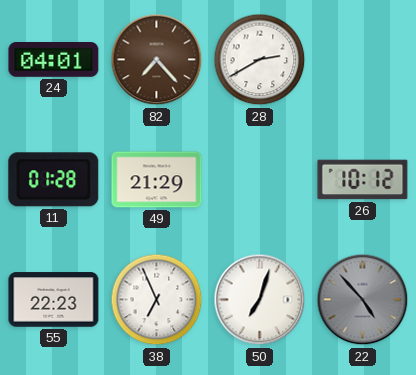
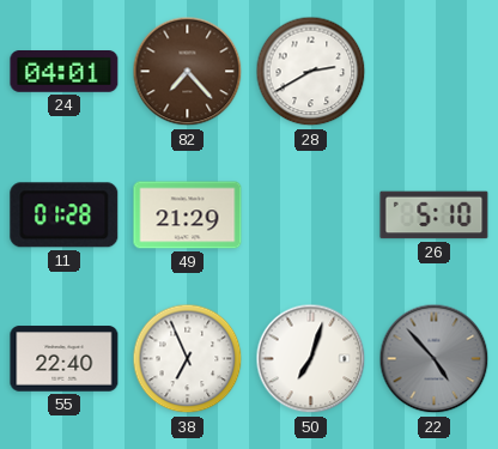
26: 10:12 -> 5:10 (435, 216)
55: 22:23 -> 22:40 (65, 359)
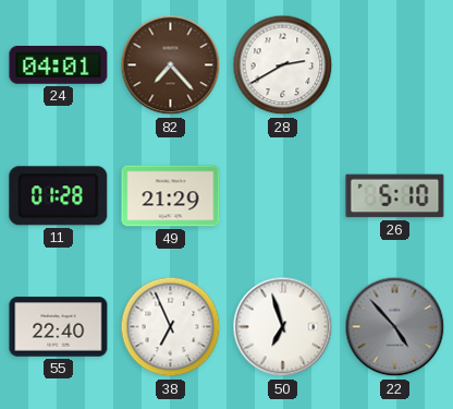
50: 7:03 -> 6:57 (283, 327)
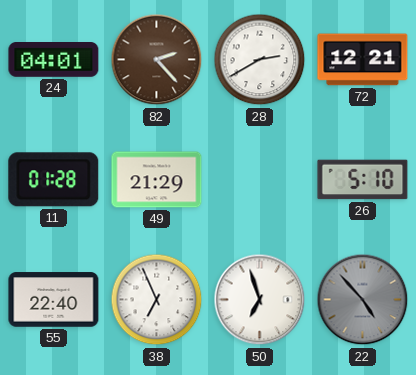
82: 7:23 -> 2:23 (157, 60)
72: none -> 12:21 (363, 60)
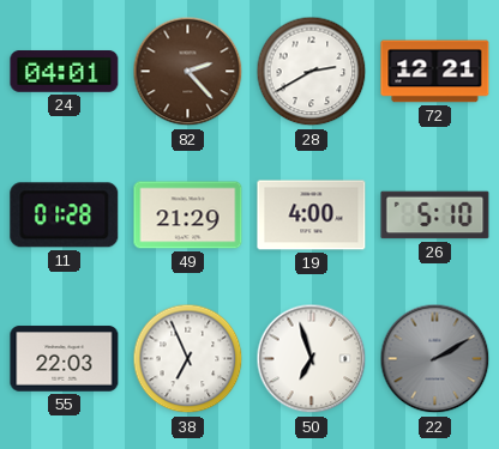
19: none -> 4:00 (312, 216)
55: 22:40 -> 22:03 (65, 359)
22: 4:53 -> 2:10 (435, 359)
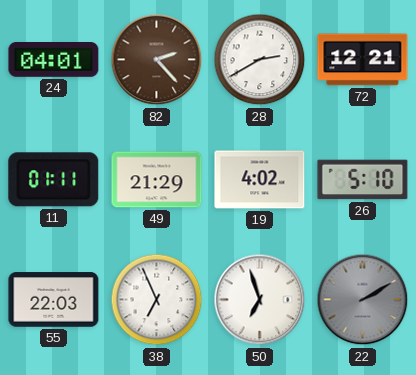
11: 01:28 -> 01:11 (54, 180)
19: 4:00 -> 4:02 (260, 180)
